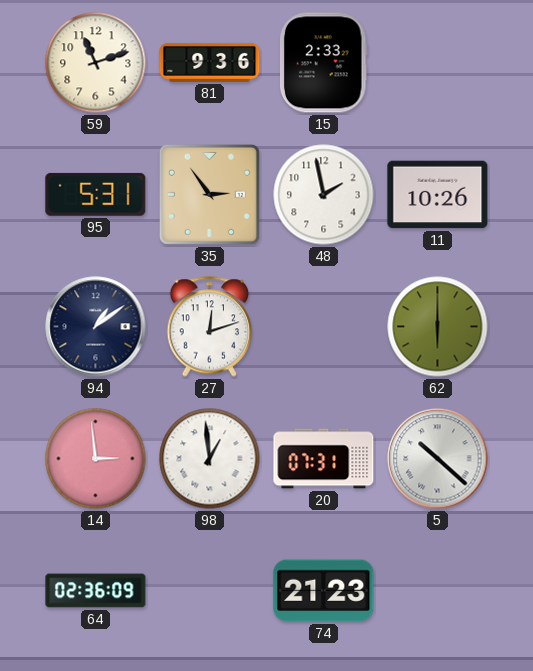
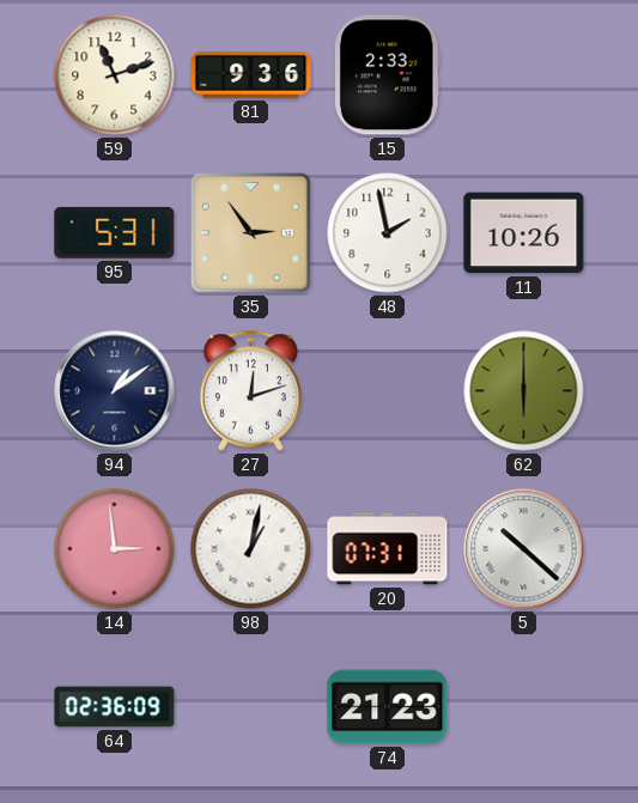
98: 12:59 -> 1:02 (251, 549)
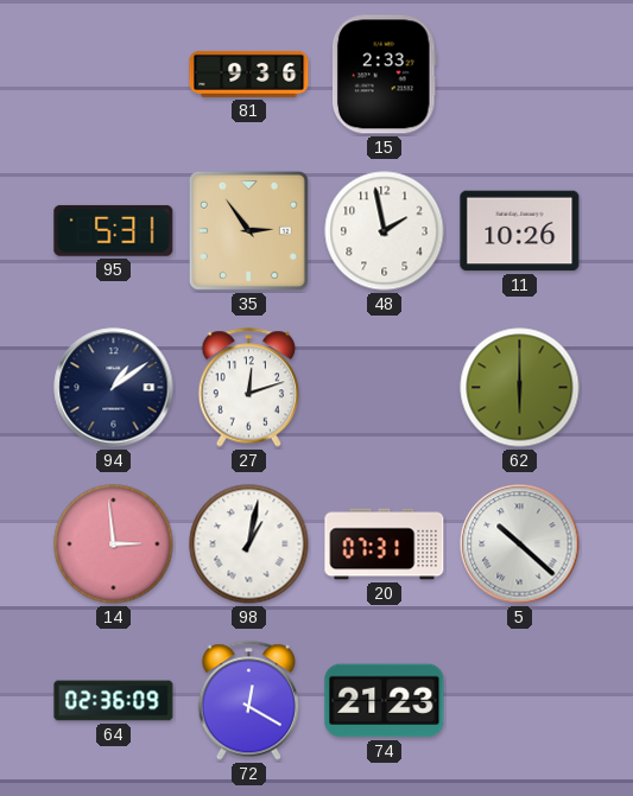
59: 11:12 -> none (115, 75)
72: none -> 12:20 (248, 701)
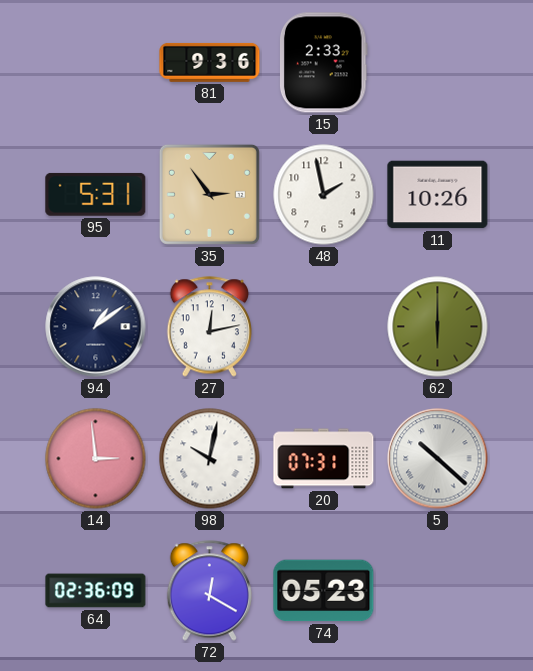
27: 12:12 -> 12:13 (209, 327)
98: 1:02 -> 10:02 (210, 459)
74: 21:23 -> 05:23 (324, 591)
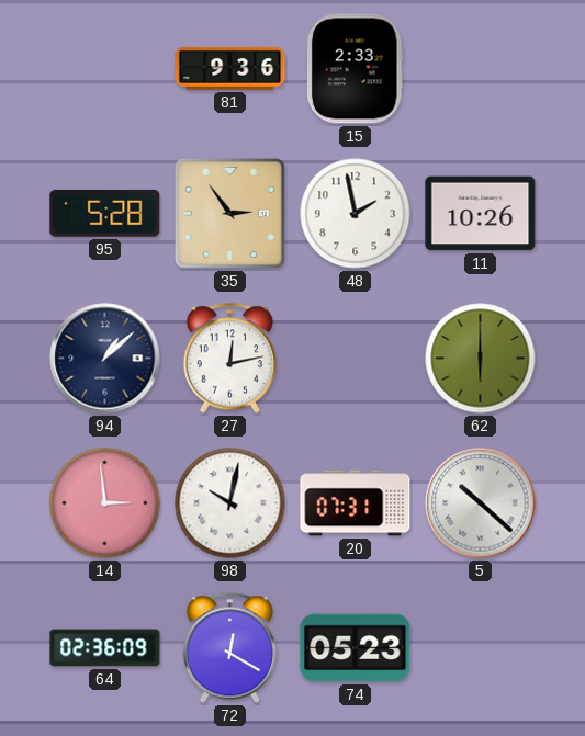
95: 5:31 -> 5:28 (105, 213)
94: 1:09 -> 1:08 (105, 359)
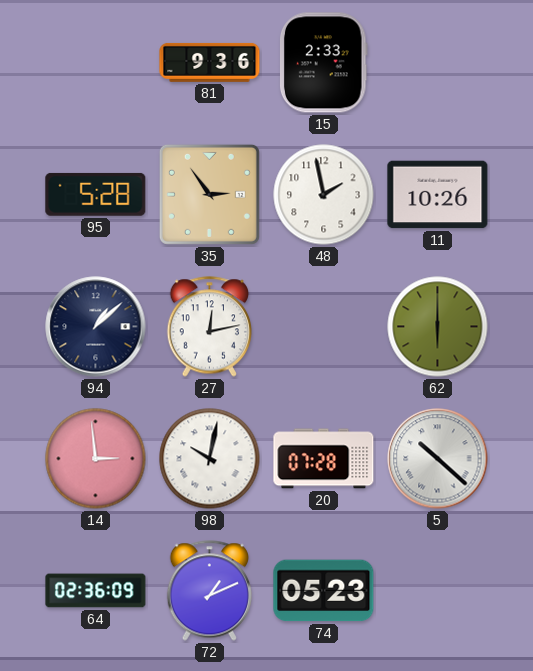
20: 07:31 -> 07:28 (324, 459)
72: 12:20 -> 1:11 (209, 591)
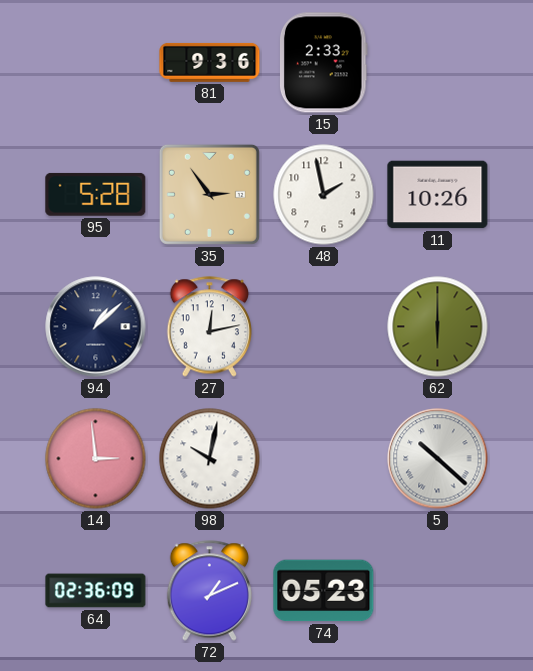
20: 07:28 -> none (324, 459)
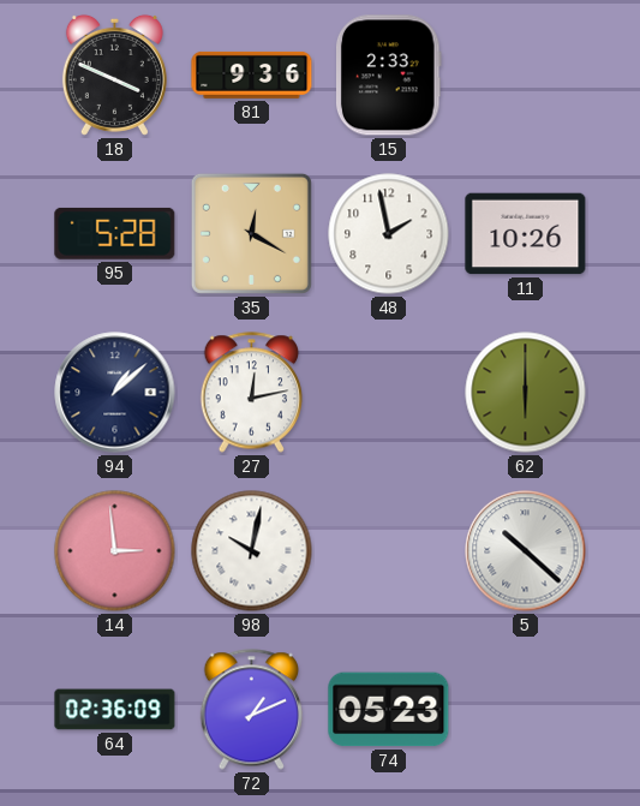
18: none -> 3:49 (114, 74)
35: 2:54 -> 12:20 (251, 233)
